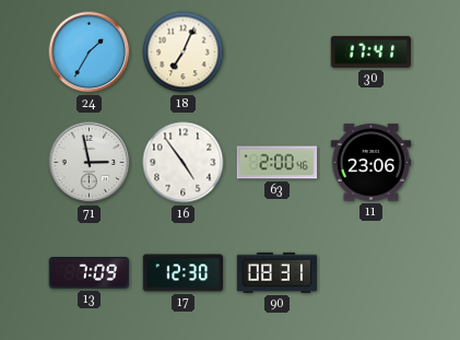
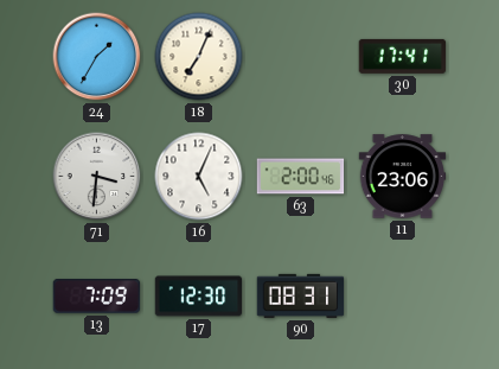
71: 2:58 -> 3:31 (97, 177)
16: 4:54 -> 5:04 (199, 177)
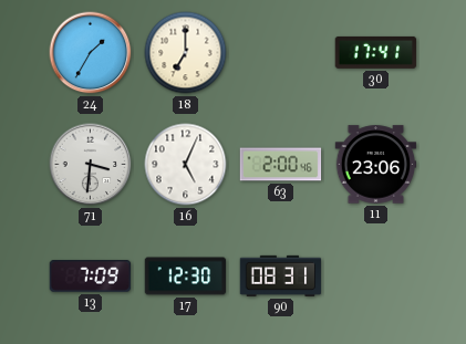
18: 7:04 -> 7:00 (186, 53)
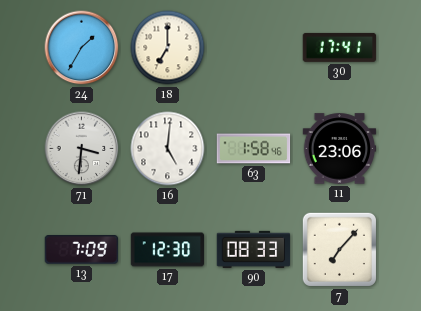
16: 5:04 -> 5:01 (168, 149)
63: 2:00 -> 1:58 (254, 149)
90: 08:31 -> 08:33 (254, 249)
7: none -> 7:07 (339, 249)
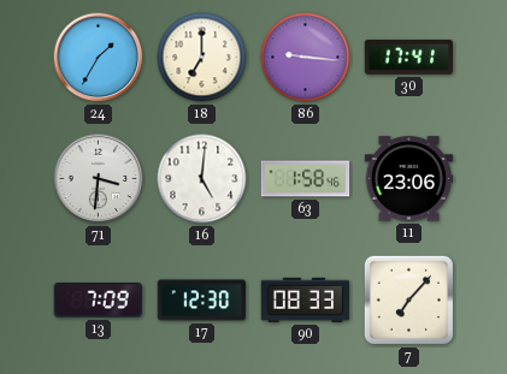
86: none -> 9:16 (306, 58)
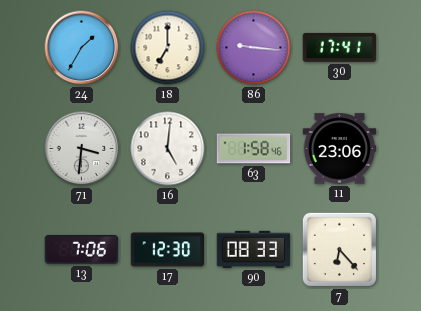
13: 7:09 -> 7:06 (82, 250)
7: 7:07 -> 6:23 (339, 249)
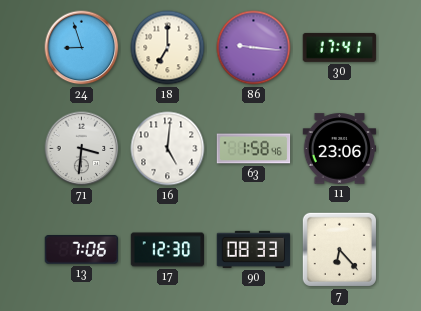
24: 1:35 -> 8:57 (82, 48)
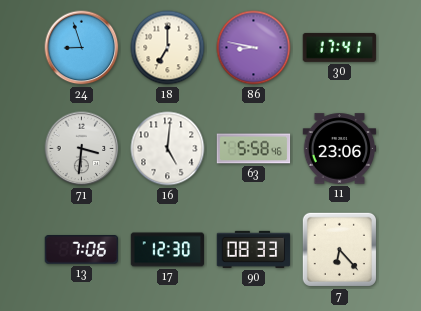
86: 9:16 -> 8:47 (254, 48)
63: 1:58 -> 5:58 (254, 149)
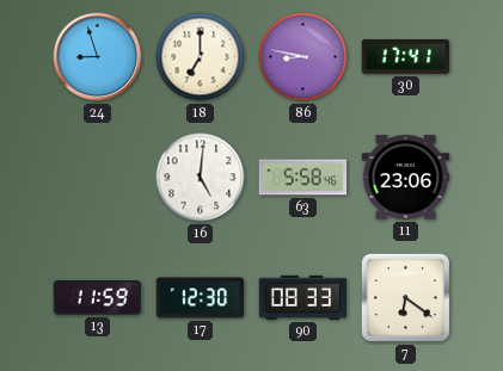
71: 3:31 -> none (82, 149)
13: 7:06 -> 11:59 (98, 298)
7: 6:23 -> 6:21 (405, 297)
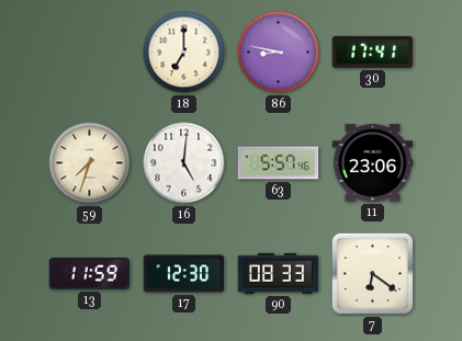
24: 8:57 -> none (98, 57)
59: none -> 7:33 (90, 163)
63: 5:58 -> 5:57 (279, 163)
